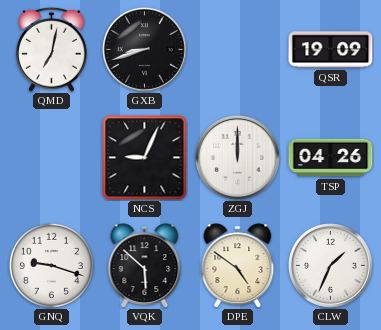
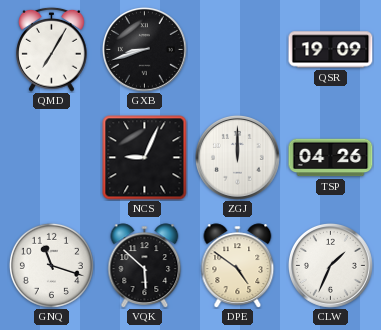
QMD: 7:02 -> 7:05 (52, 49)
GNQ: 9:18 -> 11:18 (51, 265)
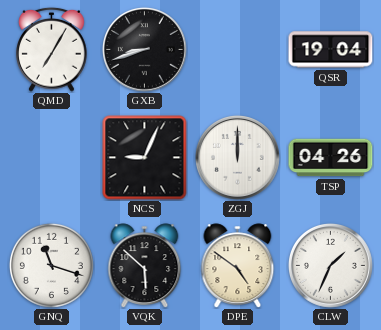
QSR: 19:09 -> 19:04 (331, 50)
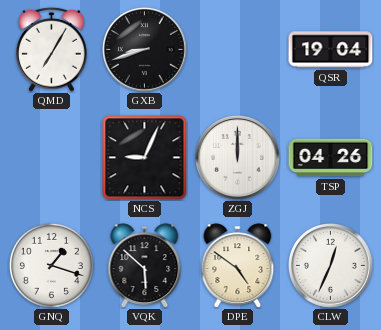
GNQ: 11:18 -> 1:18 (51, 265)
CLW: 1:34 -> 12:34 (330, 265)
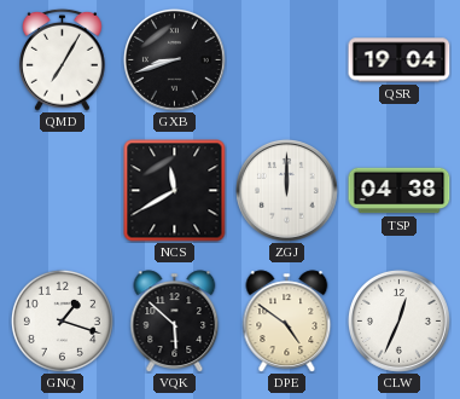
NCS: 9:04 -> 11:40 (175, 191)
TSP: 04:26 -> 04:38 (400, 191)
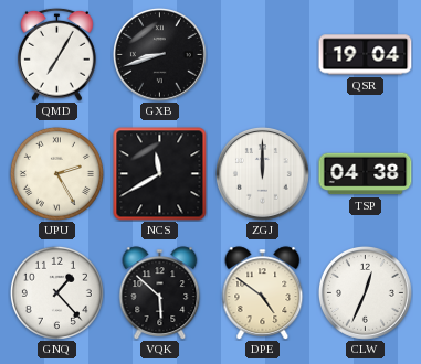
UPU: none -> 2:25 (56, 173)
GNQ: 1:18 -> 1:23 (56, 292)
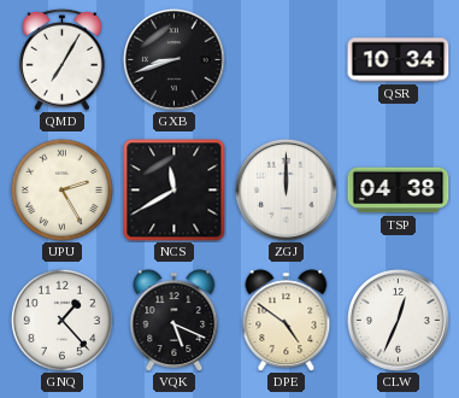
QSR: 19:04 -> 10:34 (399, 60)
VQK: 5:52 -> 5:19 (175, 321)
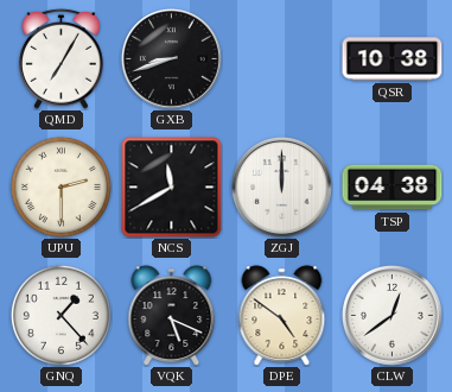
QSR: 10:34 -> 10:38 (393, 59)
UPU: 2:25 -> 2:30 (61, 186)
CLW: 12:34 -> 12:39 (391, 315)
